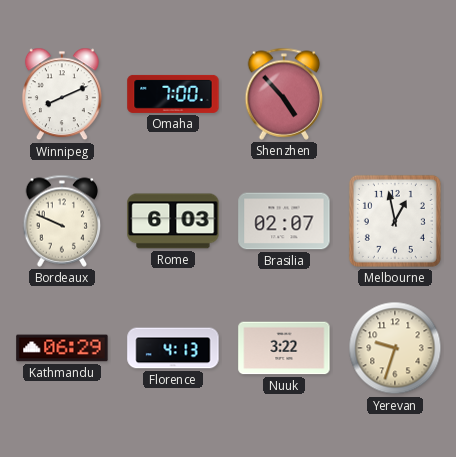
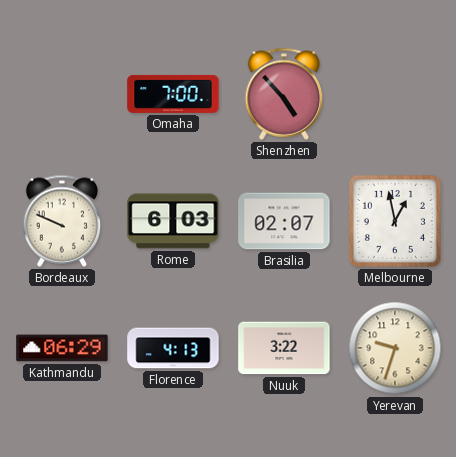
Winnipeg: 8:11 -> none (62, 94)
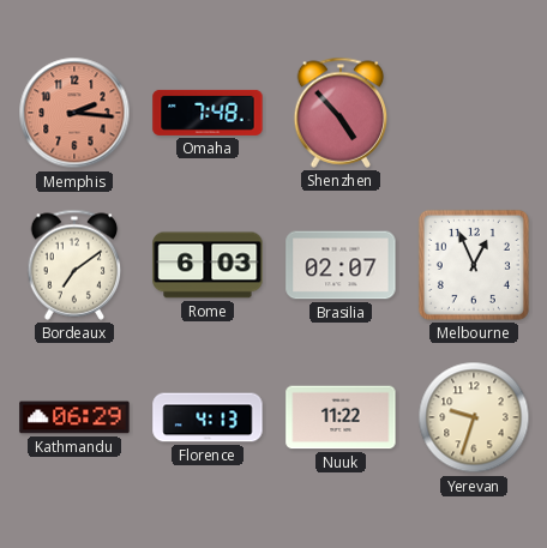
Memphis: none -> 2:16 (74, 113)
Omaha: 7:00 -> 7:48 (208, 113)
Bordeaux: 9:49 -> 7:09 (74, 265)
Melbourne: 12:58 -> 12:56 (474, 265)
Nuuk: 3:22 -> 11:22 (341, 417)
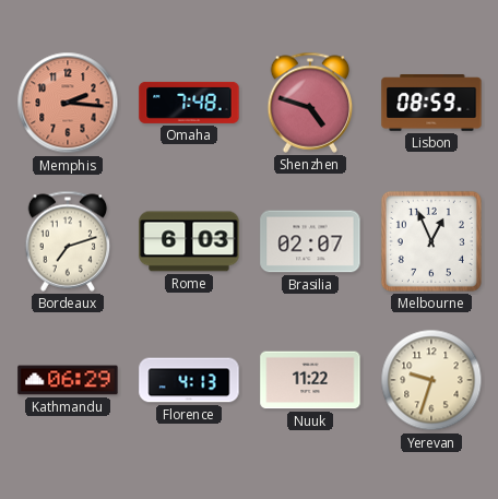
Shenzhen: 4:53 -> 4:48 (310, 103)
Lisbon: none -> 08:59 (431, 104)
Bordeaux: 7:09 -> 7:12 (68, 241)
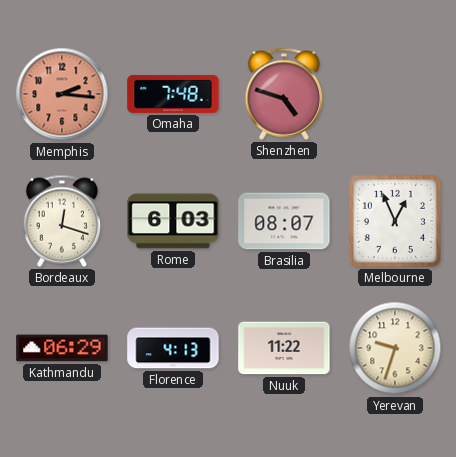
Lisbon: 08:59 -> none (431, 104)
Bordeaux: 7:12 -> 12:18 (62, 221)
Brasilia: 02:07 -> 08:07 (284, 221)
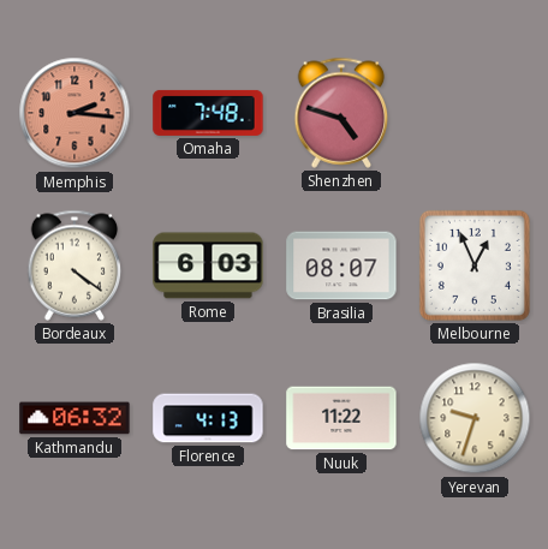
Bordeaux: 12:18 -> 4:21 (75, 265)
Kathmandu: 06:29 -> 06:32 (75, 418)
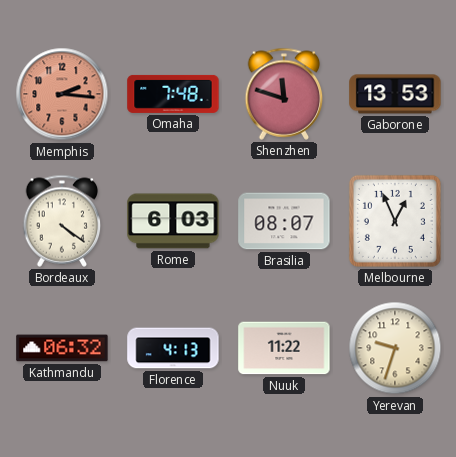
Shenzhen: 4:48 -> 11:48 (284, 94)
Gaborone: none -> 13:53 (395, 94)
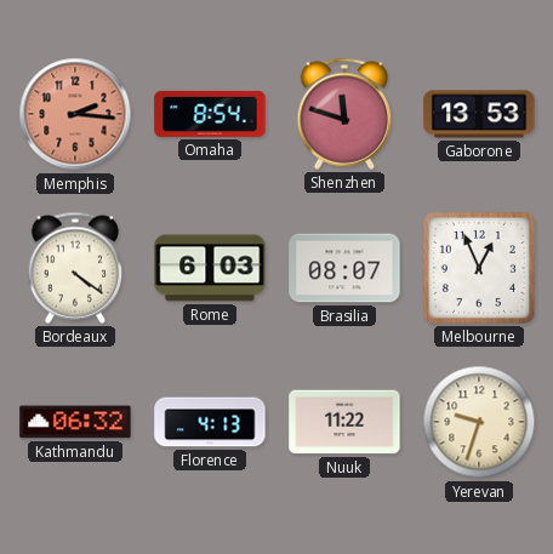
Omaha: 7:48 -> 8:54 (210, 114)
